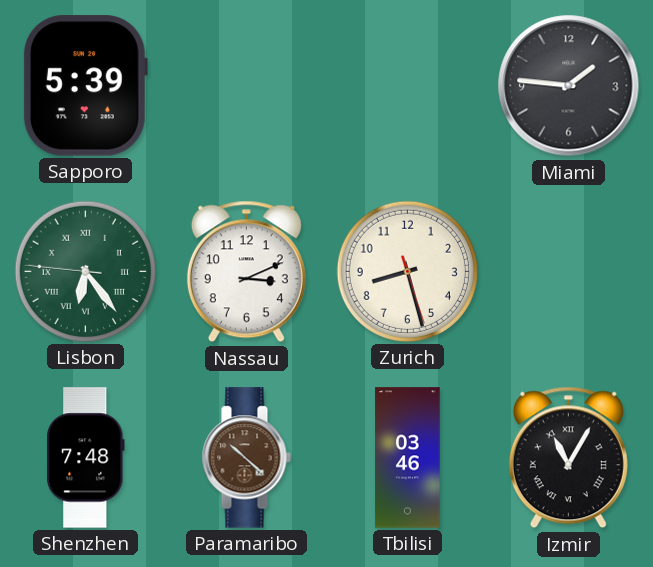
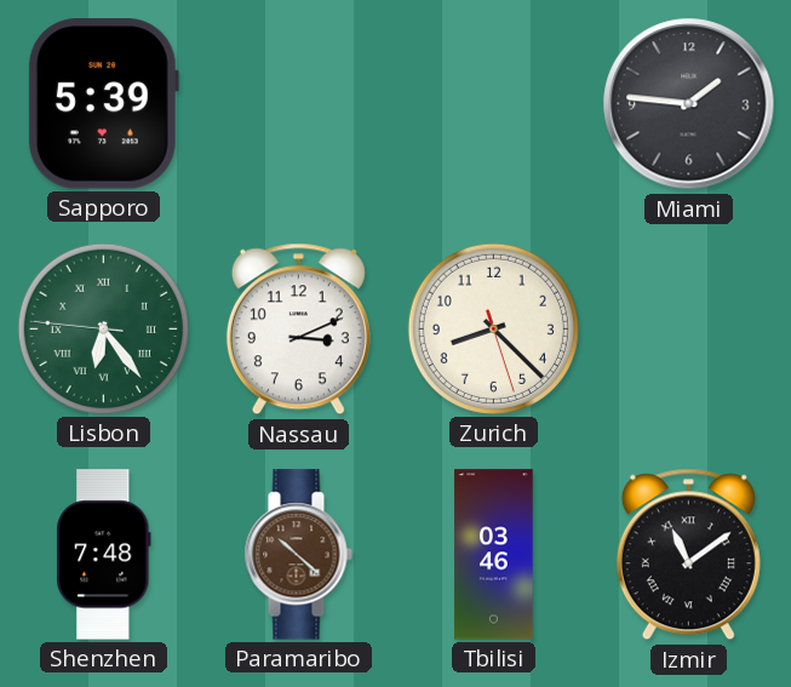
Zurich: 8:27 -> 8:22 (493, 328)
Izmir: 11:05 -> 11:09 (688, 555)
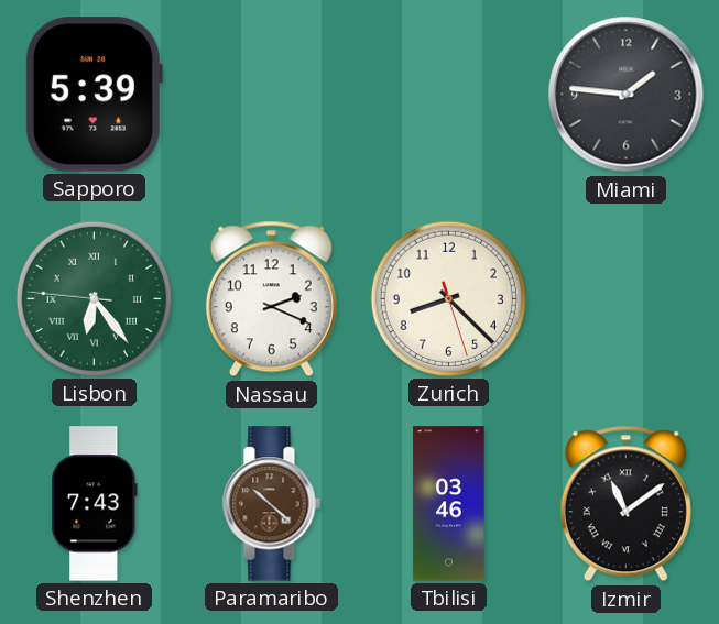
Nassau: 3:11 -> 2:19 (271, 299)
Shenzhen: 7:48 -> 7:43 (95, 504)
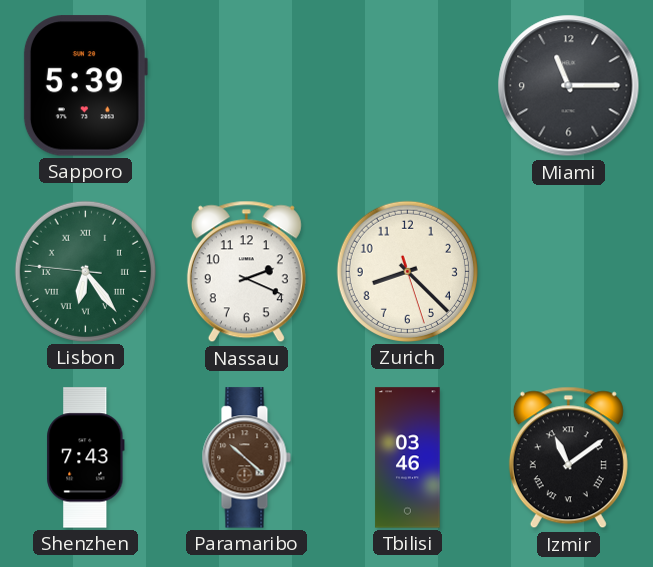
Miami: 1:46 -> 11:15 (569, 86)
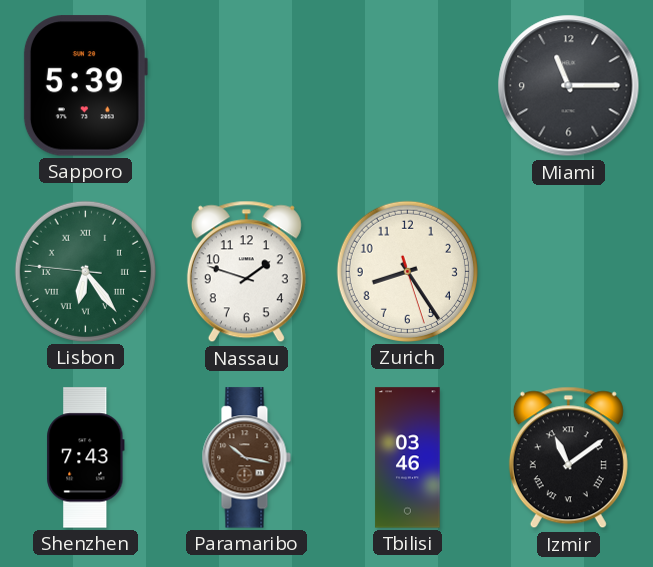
Nassau: 2:19 -> 1:48 (246, 272)
Zurich: 8:22 -> 8:24 (407, 271)
Paramaribo: 10:22 -> 10:17 (246, 458)
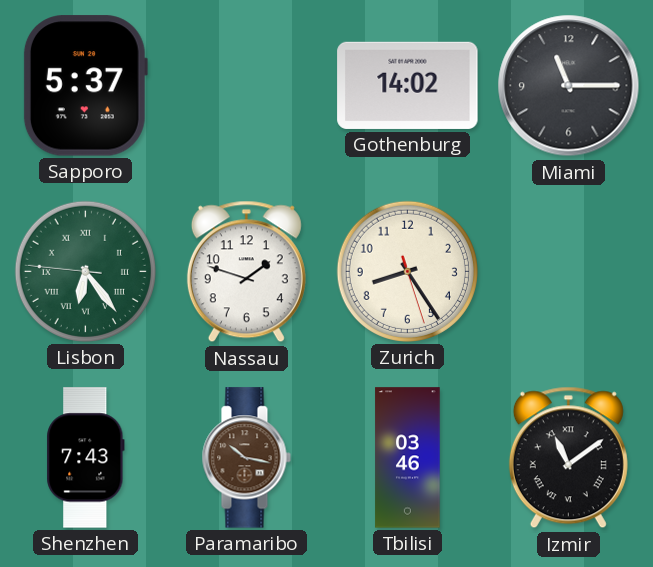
Sapporo: 5:39 -> 5:37 (85, 86)
Gothenburg: none -> 14:02 (408, 85)
